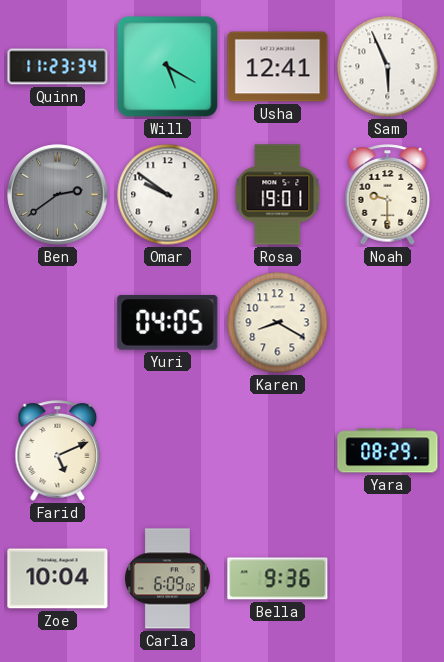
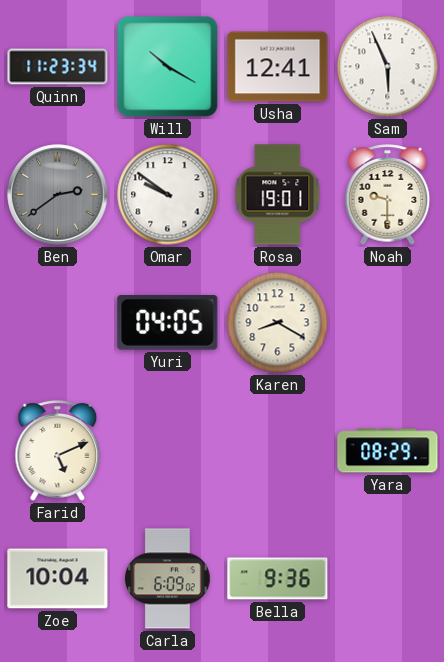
Will: 5:20 -> 10:20 (168, 67)
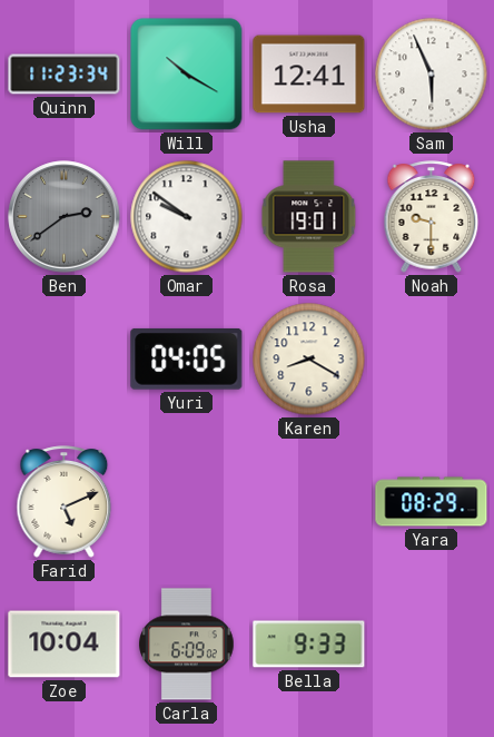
Bella: 9:36 -> 9:33 (309, 645)
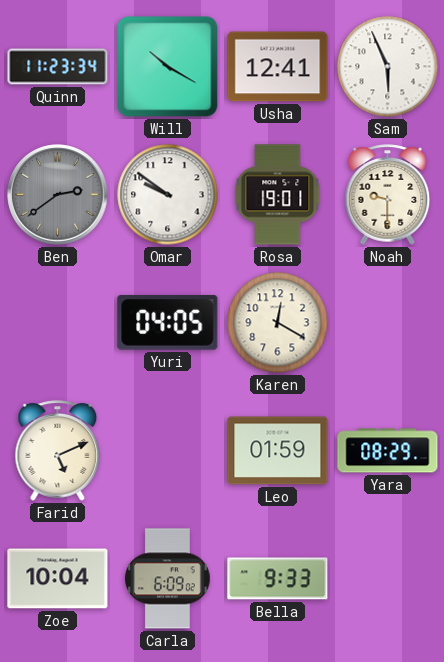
Karen: 8:20 -> 12:20 (278, 323)
Leo: none -> 01:59 (278, 451)
